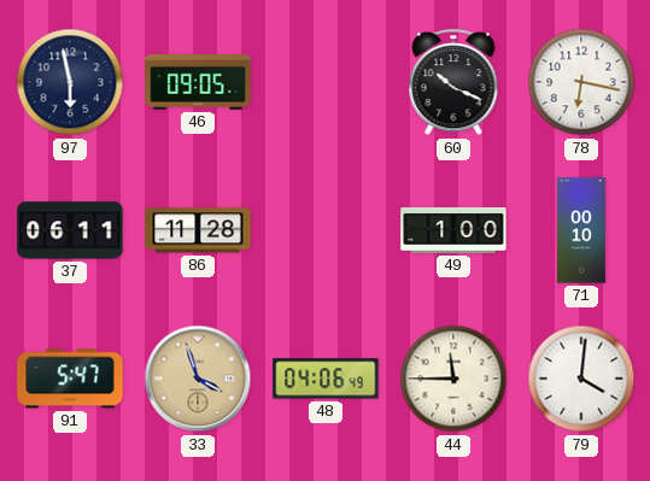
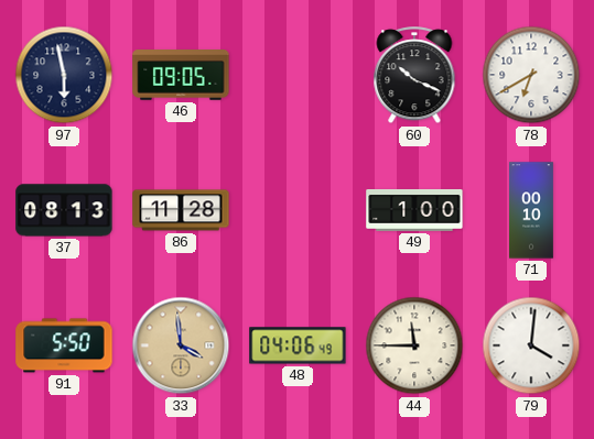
78: 6:17 -> 6:40 (531, 75)
37: 06:11 -> 08:13 (64, 210)
91: 5:47 -> 5:50 (64, 345)
33: 3:57 -> 3:59 (181, 345)
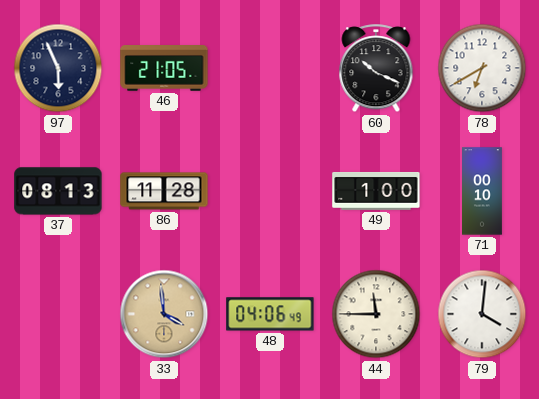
97: 5:58 -> 5:56 (58, 68)
46: 09:05 -> 21:05 (164, 68)
91: 5:50 -> none (64, 345)
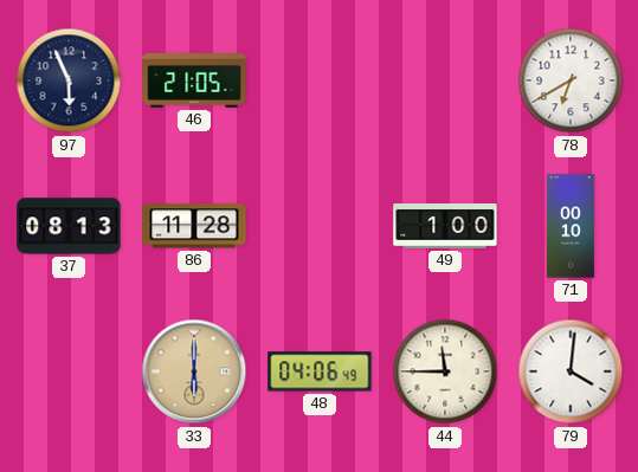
60: 10:19 -> none (376, 69)
33: 3:59 -> 6:00 (194, 371)
